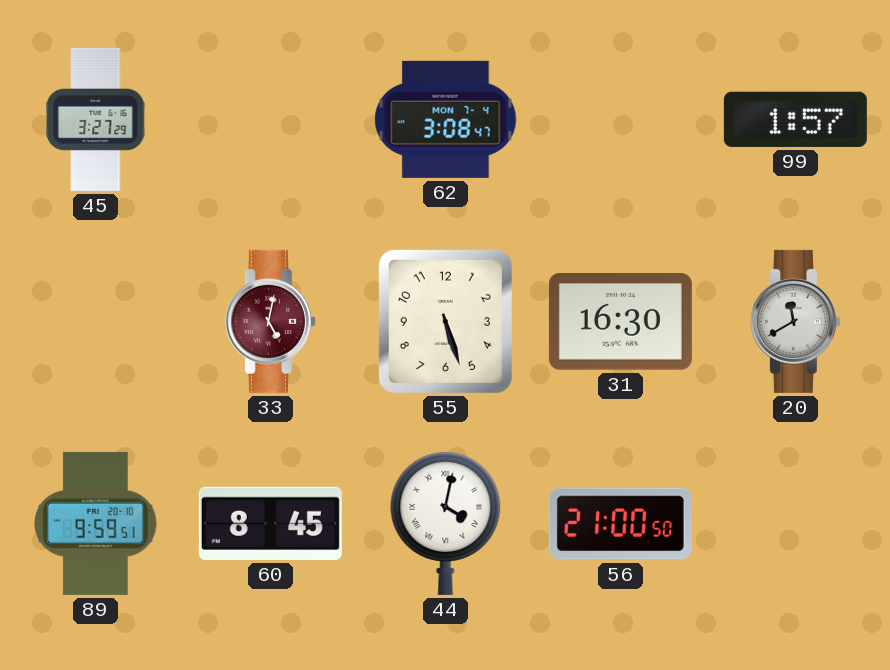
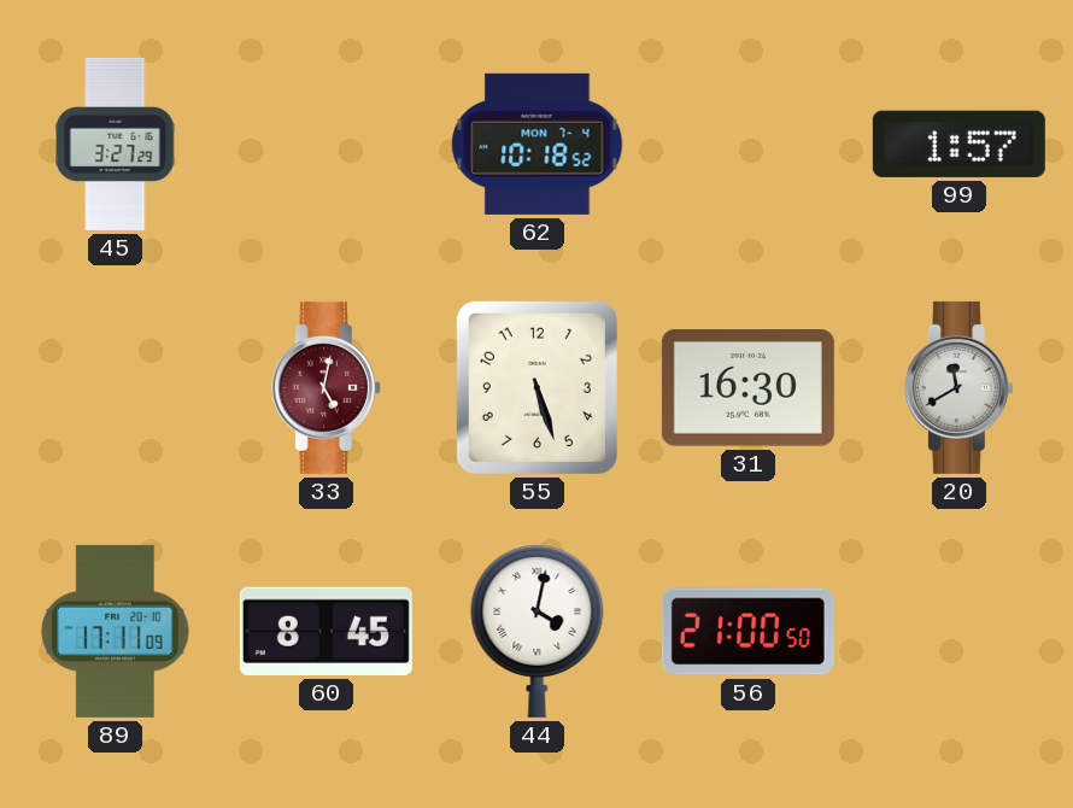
62: 3:08 -> 10:18 (538, 144)
89: 9:59 -> 17:11 (116, 631)
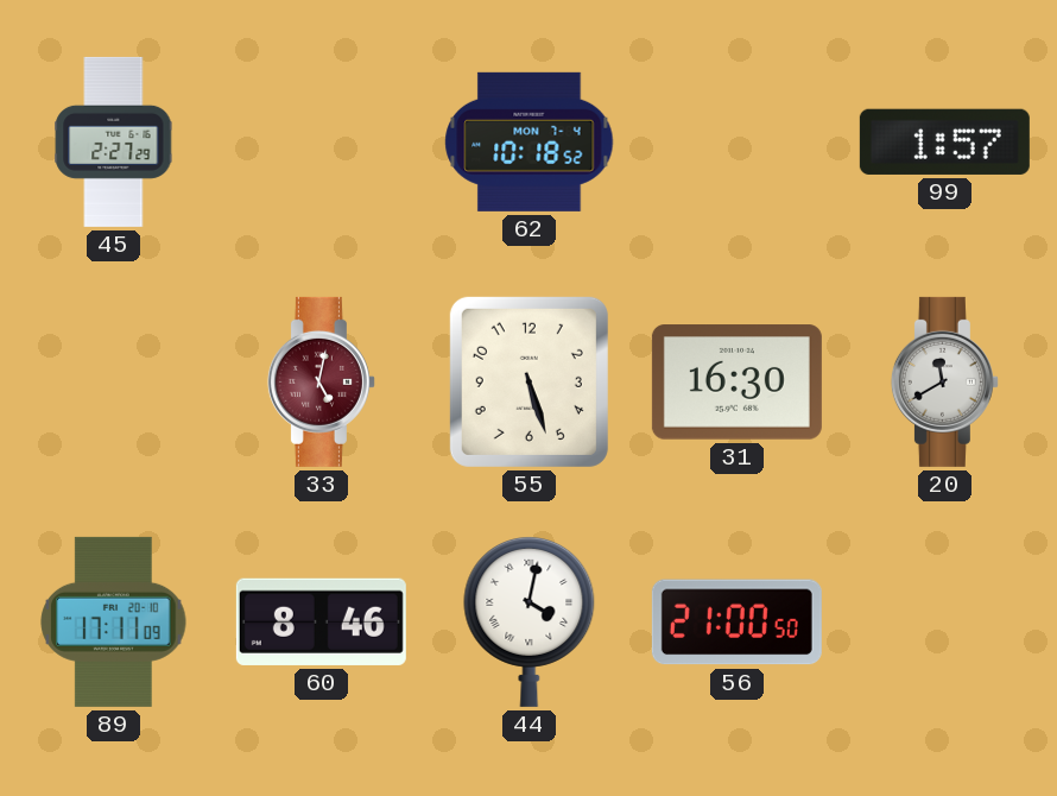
45: 3:27 -> 2:27 (114, 141)
60: 8:45 -> 8:46 (321, 621)
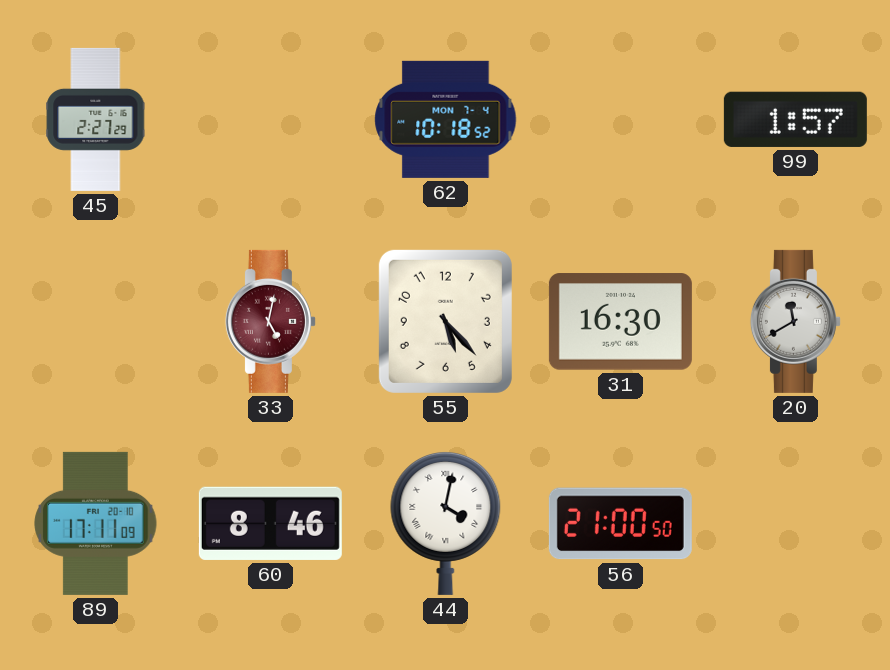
55: 5:27 -> 5:23 (445, 321)
